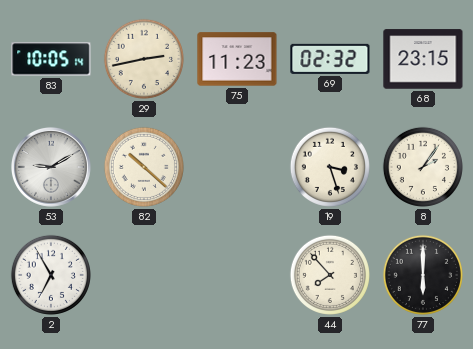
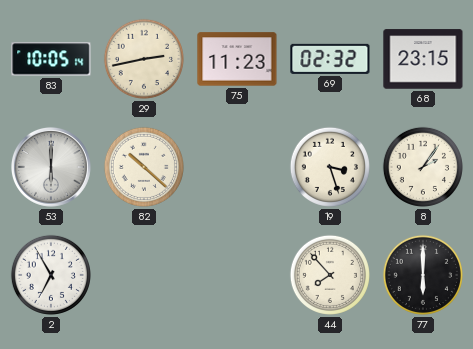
53: 9:10 -> 6:00 (51, 167)
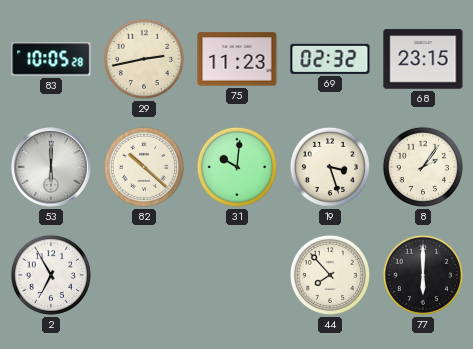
83: 10:05:14 -> 10:05:28 (51, 59)
31: none -> 10:01 (237, 167)
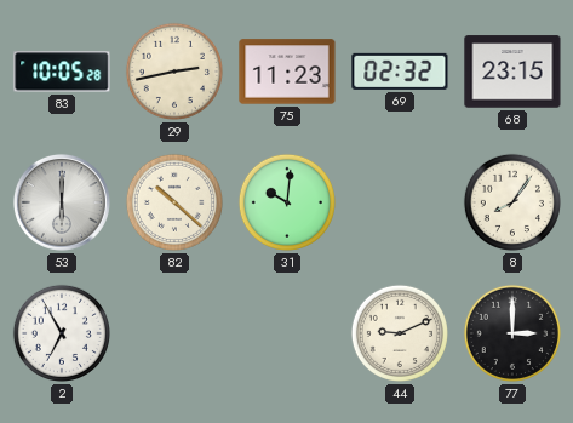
19: 3:27 -> none (330, 167)
8: 2:06 -> 8:06 (512, 202)
44: 7:53 -> 9:11 (400, 333)
77: 6:00 -> 3:00 (512, 333)
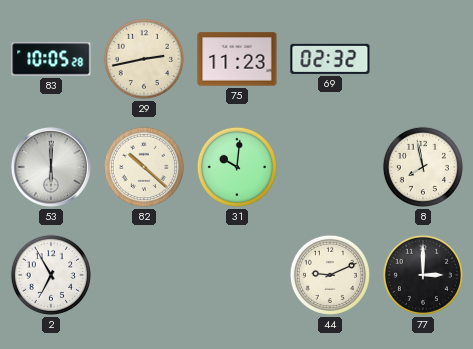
68: 23:15 -> none (512, 72)
8: 8:06 -> 7:58 (423, 167)
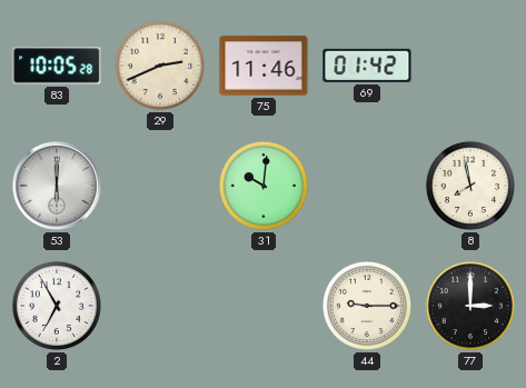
29: 2:43 -> 2:41 (160, 66)
75: 11:23 -> 11:46 (264, 66)
69: 02:32 -> 01:42 (367, 66)
82: 10:22 -> none (144, 167)
44: 9:11 -> 9:15 (367, 306)
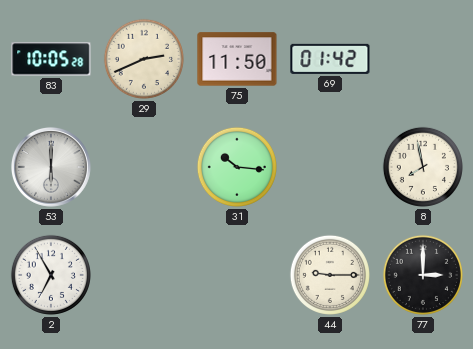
75: 11:46 -> 11:50 (237, 59)
31: 10:01 -> 10:16 (237, 167)
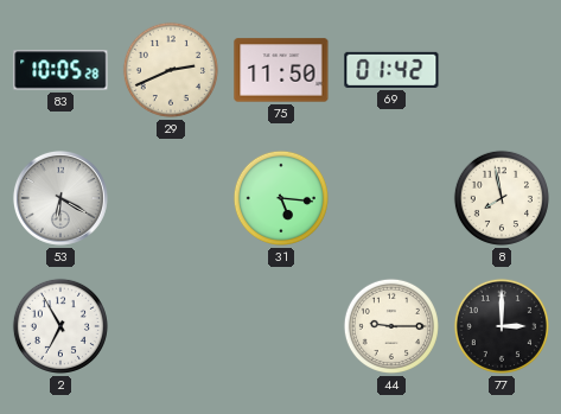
53: 6:00 -> 6:20 (60, 198)
31: 10:16 -> 5:16 (281, 198)
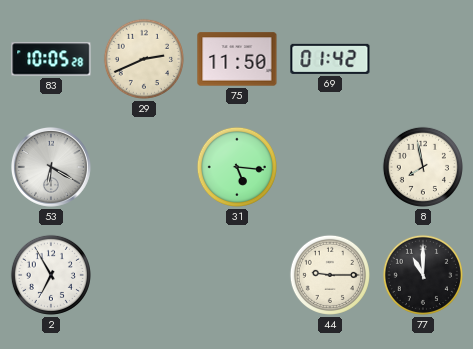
77: 3:00 -> 11:00 (423, 275)
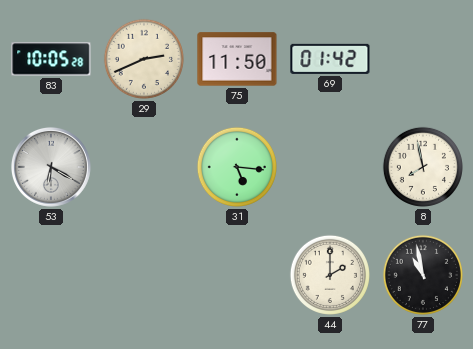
2: 6:55 -> none (51, 275)
44: 9:15 -> 2:00 (330, 275)
77: 11:00 -> 10:58 (423, 275)
